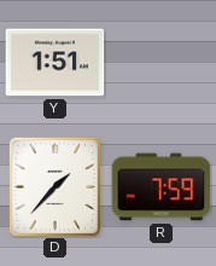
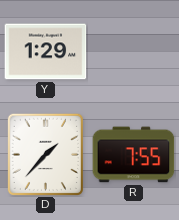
Y: 1:51 -> 1:29 (46, 52)
R: 7:59 -> 7:55 (134, 155)
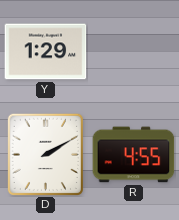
D: 1:37 -> 2:10 (45, 154)
R: 7:55 -> 4:55 (134, 155)
